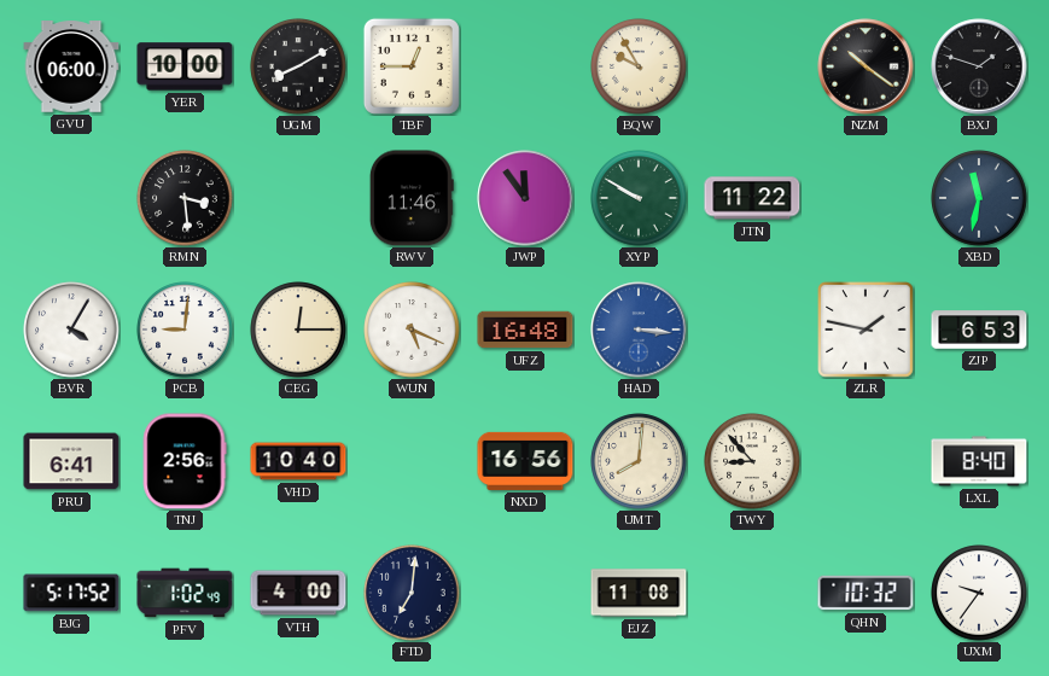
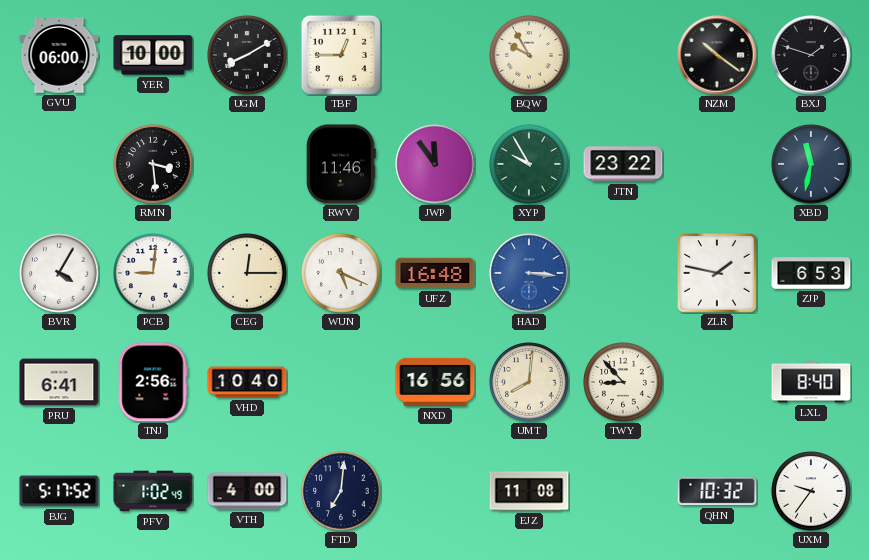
XYP: 9:50 -> 9:55 (529, 164)
JTN: 11:22 -> 23:22 (623, 164)
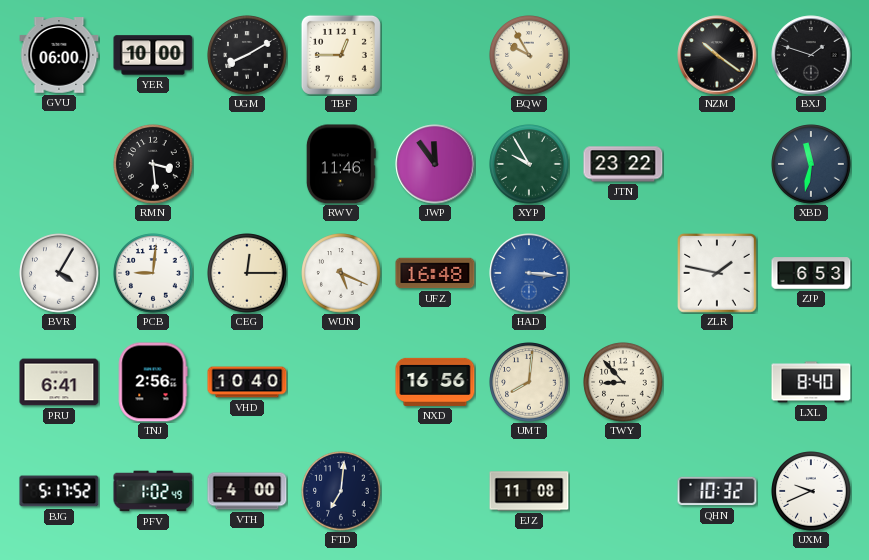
UXM: 9:36 -> 9:41 (811, 491)
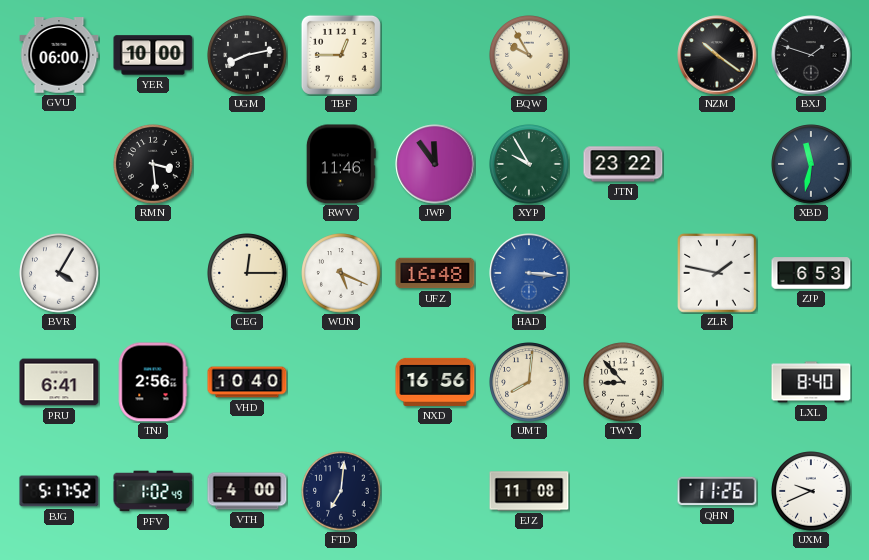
UGM: 8:10 -> 8:13 (247, 55)
PCB: 9:01 -> none (153, 273)
QHN: 10:32 -> 11:26 (717, 491)
